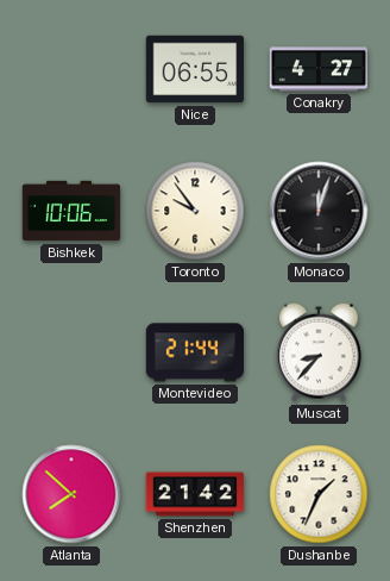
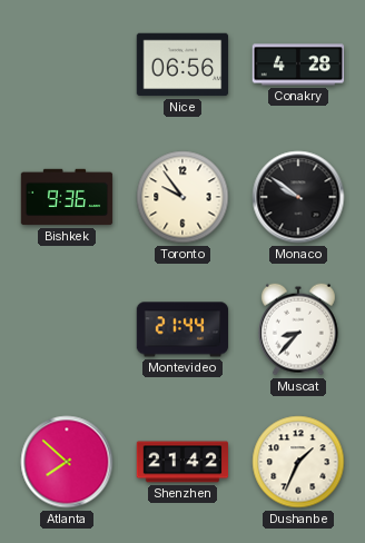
Nice: 06:55 -> 06:56 (182, 65)
Conakry: 4:27 -> 4:28 (298, 65)
Bishkek: 10:06 -> 9:36 (67, 197)
Monaco: 12:03 -> 9:51 (298, 197)
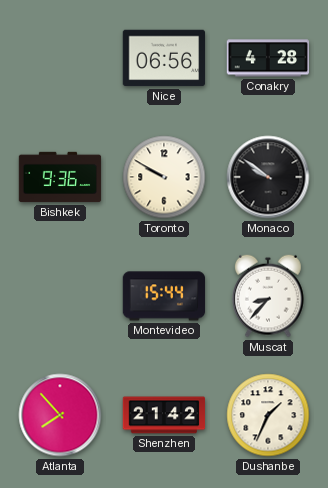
Toronto: 9:54 -> 9:50 (164, 177)
Montevideo: 21:44 -> 15:44 (164, 296)
Atlanta: 7:52 -> 7:53 (60, 415)
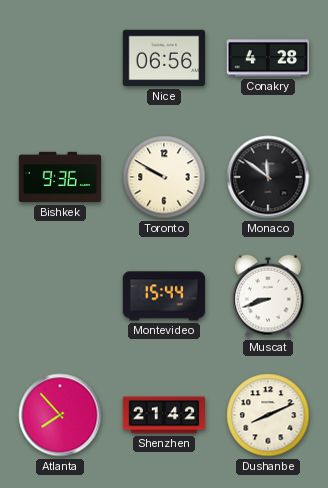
Monaco: 9:51 -> 11:51 (268, 177)
Muscat: 8:37 -> 8:42 (269, 296)
Dushanbe: 1:34 -> 8:11 (268, 415)
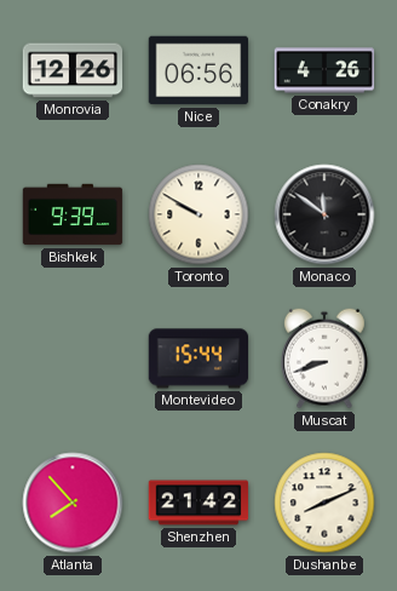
Monrovia: none -> 12:26 (73, 70)
Conakry: 4:28 -> 4:26 (324, 70)
Bishkek: 9:36 -> 9:39 (73, 214)
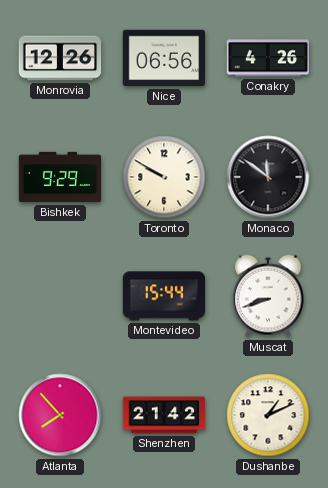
Bishkek: 9:39 -> 9:29 (60, 177)
Dushanbe: 8:11 -> 1:11 (268, 415)
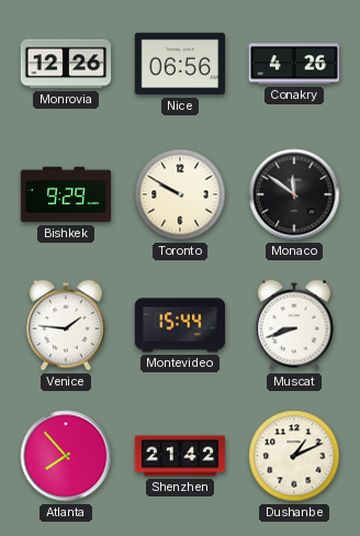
Venice: none -> 1:46 (67, 325)
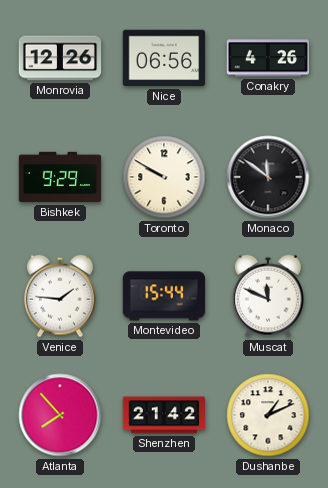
Muscat: 8:42 -> 11:49 (269, 296)
